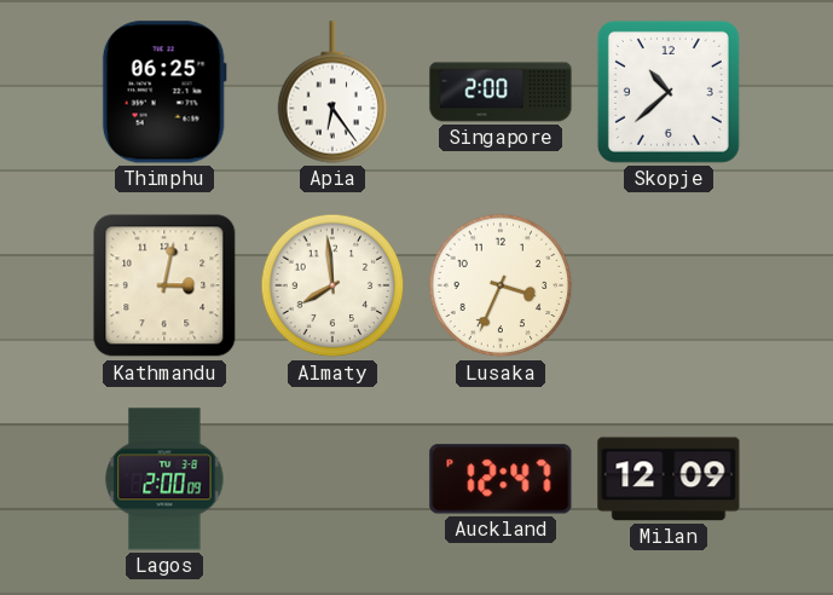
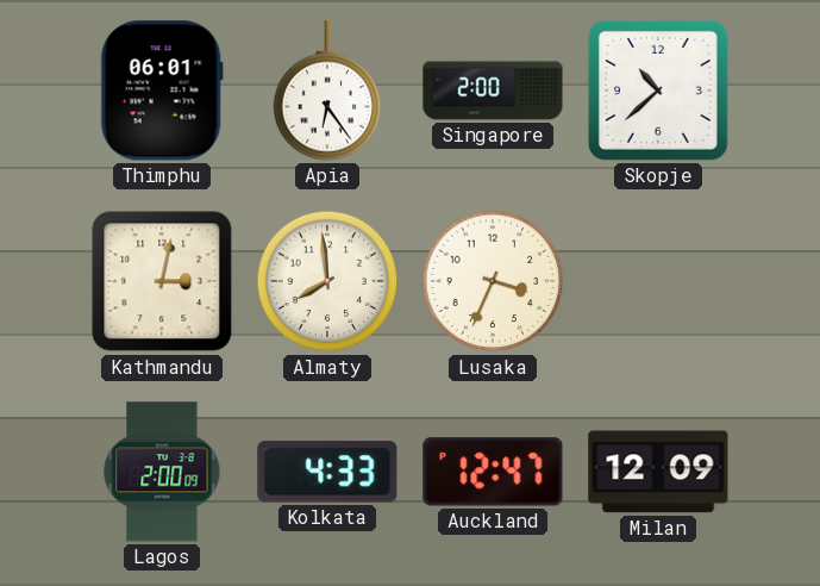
Thimphu: 06:25 -> 06:01 (162, 91)
Kolkata: none -> 4:33 (327, 472)
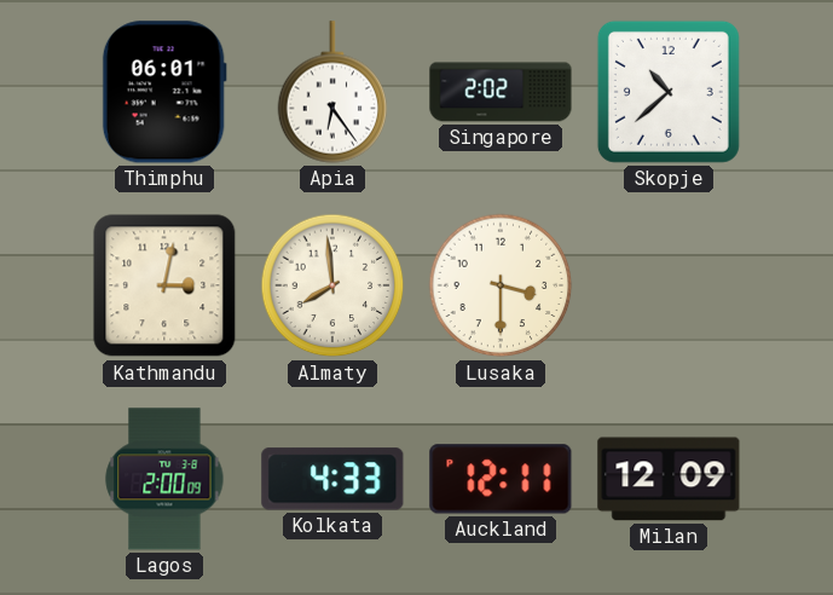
Singapore: 2:00 -> 2:02 (501, 92)
Lusaka: 3:34 -> 3:30 (501, 285)
Auckland: 12:47 -> 12:11 (501, 479)
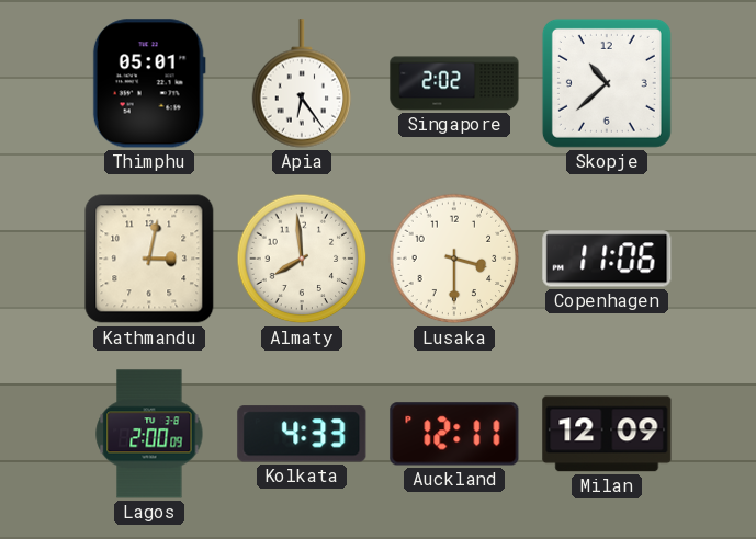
Thimphu: 06:01 -> 05:01 (149, 83)
Copenhagen: none -> 11:06 (607, 259)
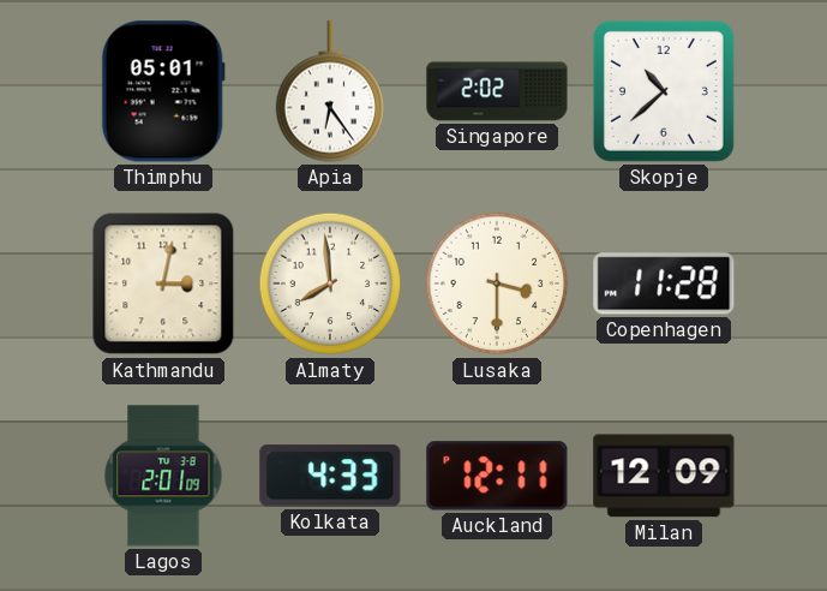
Copenhagen: 11:06 -> 11:28 (664, 283)
Lagos: 2:00 -> 2:01 (163, 476)
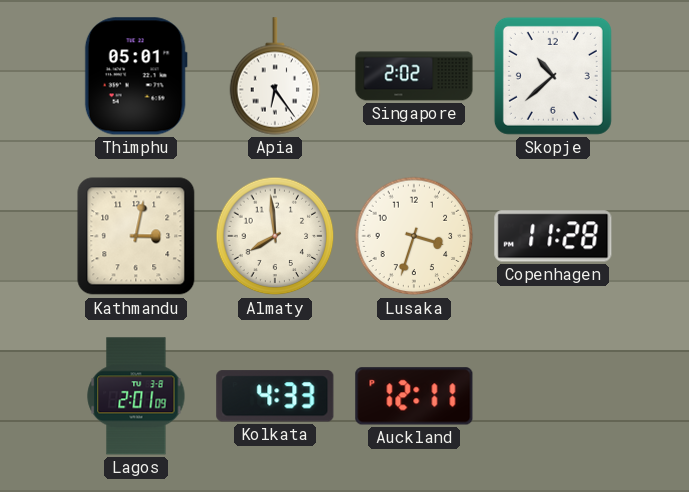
Lusaka: 3:30 -> 3:33 (414, 236)
Milan: 12:09 -> none (664, 476)
